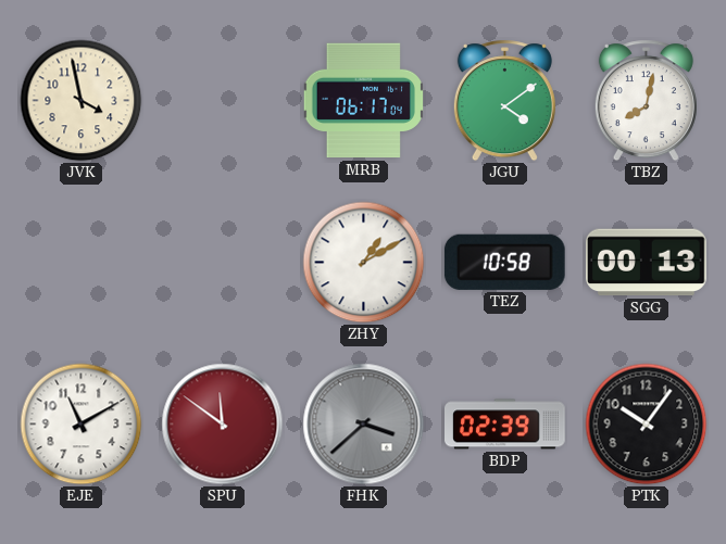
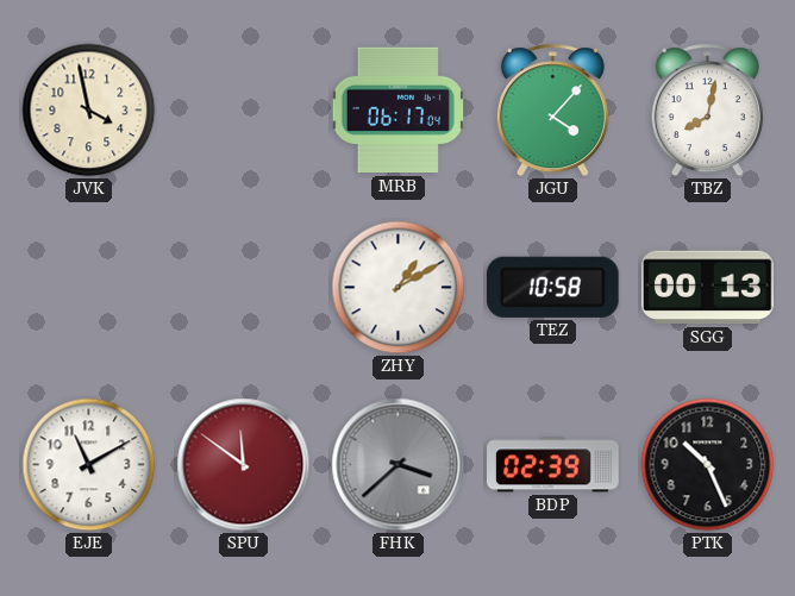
JGU: 4:09 -> 4:07 (552, 111)
PTK: 10:06 -> 10:26 (708, 465)
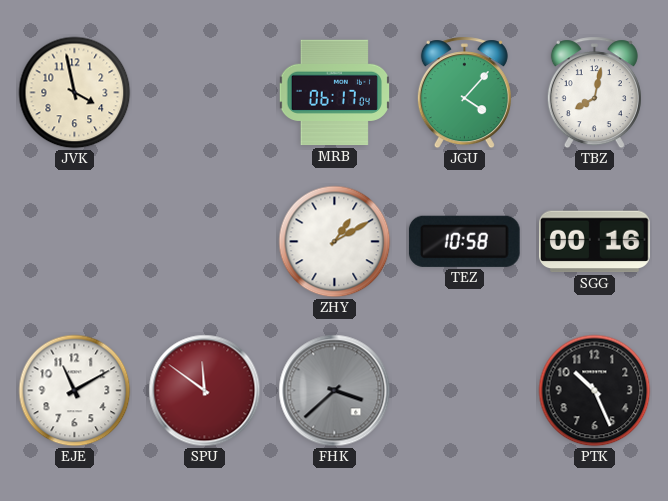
SGG: 00:13 -> 00:16 (595, 242)
BDP: 02:39 -> none (553, 465)
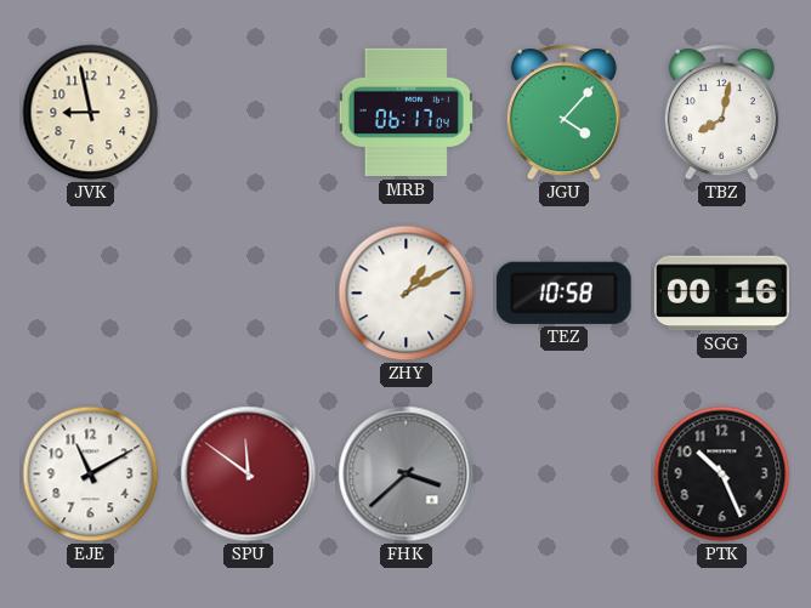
JVK: 3:58 -> 8:58 (91, 113)
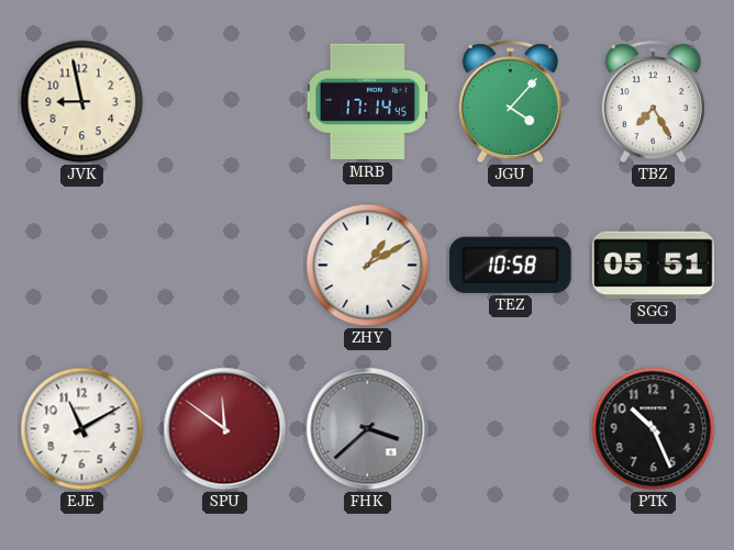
MRB: 06:17 -> 17:14 (367, 102)
TBZ: 8:02 -> 7:25 (653, 102)
SGG: 00:16 -> 05:51 (654, 266)
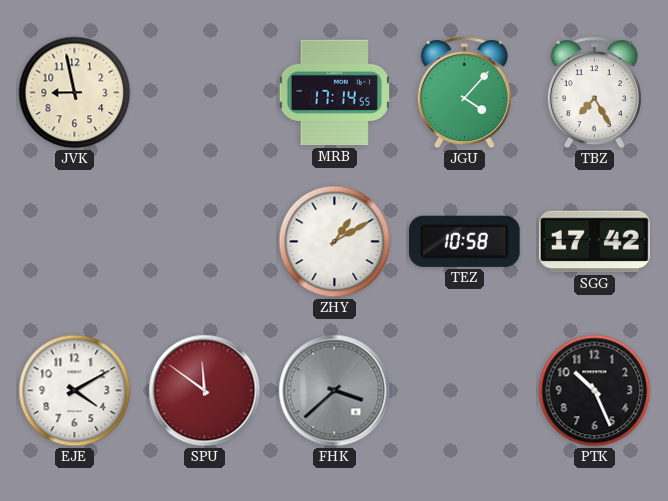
MRB: 17:14:45 -> 17:14:55 (334, 93)
SGG: 05:51 -> 17:42 (595, 242)
EJE: 11:10 -> 4:10 (75, 391)
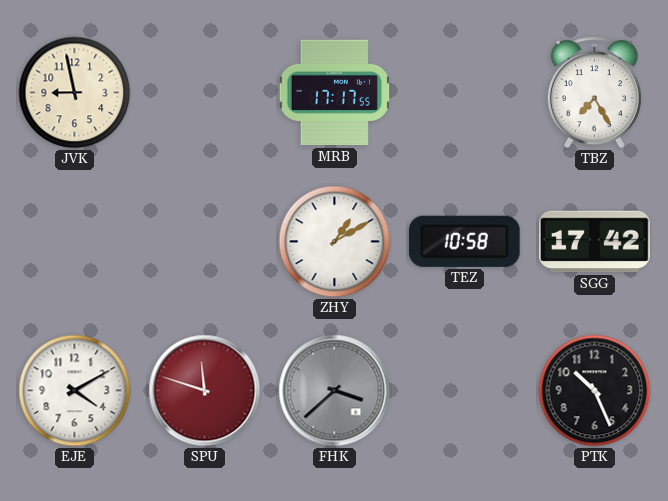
MRB: 17:14 -> 17:17 (334, 93)
JGU: 4:07 -> none (464, 93)
SPU: 11:51 -> 11:48 (205, 391)
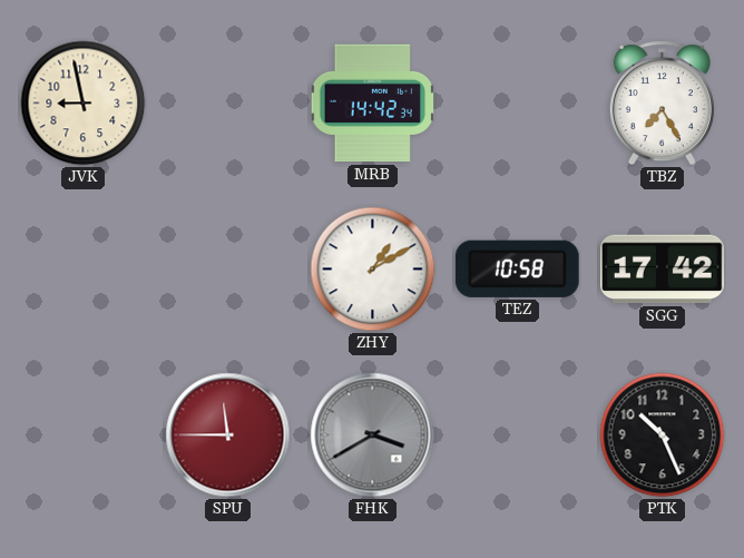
MRB: 17:17 -> 14:42 (372, 104)
EJE: 4:10 -> none (75, 391)
SPU: 11:48 -> 11:45 (228, 435)
FHK: 3:38 -> 3:40 (373, 435)
